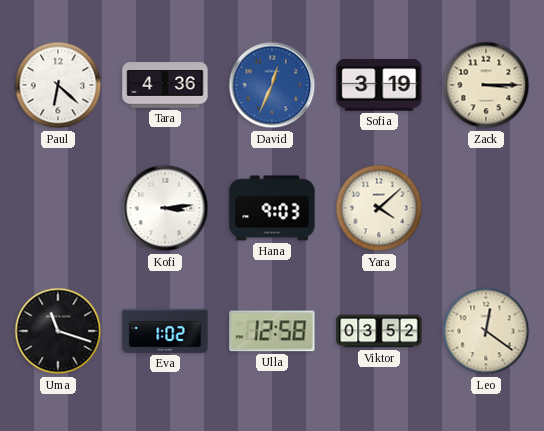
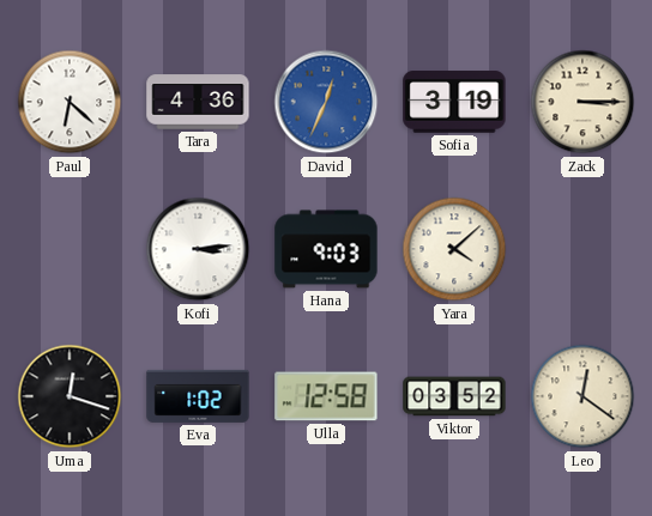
Uma: 11:18 -> 12:18 (70, 396)
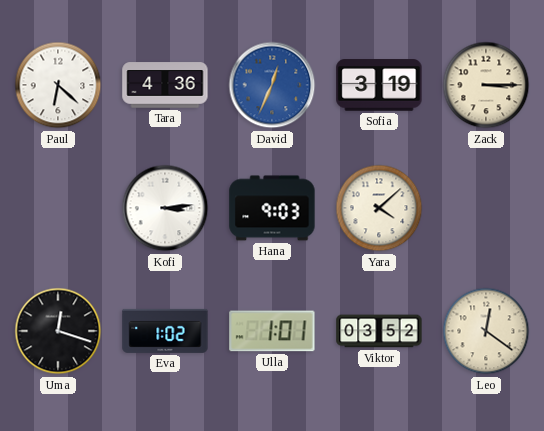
Ulla: 12:58 -> 1:01 (272, 331)
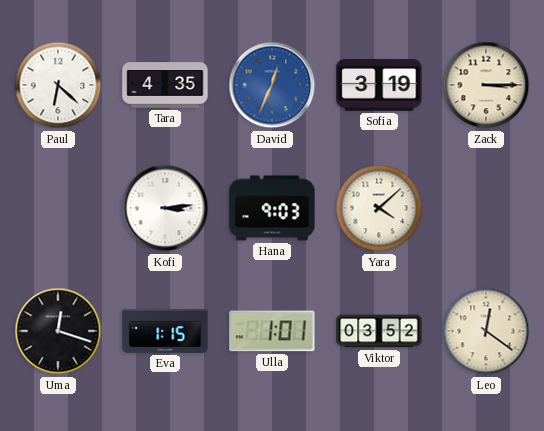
Tara: 4:36 -> 4:35 (165, 85)
Eva: 1:02 -> 1:15 (165, 331)
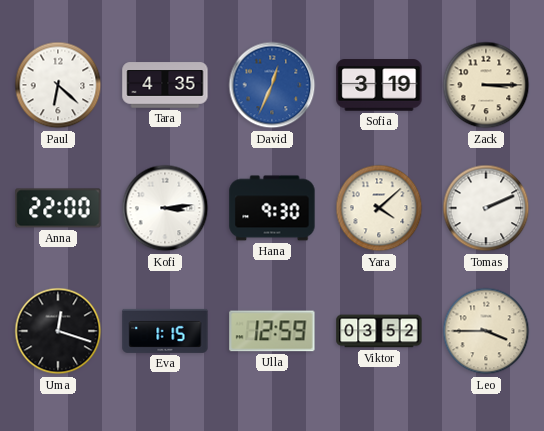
Anna: none -> 22:00 (58, 208)
Hana: 9:03 -> 9:30 (272, 208)
Tomas: none -> 2:11 (486, 208)
Ulla: 1:01 -> 12:59 (272, 331)
Leo: 12:21 -> 3:45 (486, 331)
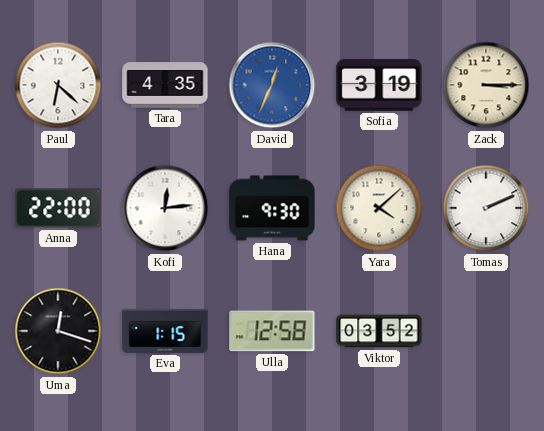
Kofi: 3:14 -> 12:14 (165, 208)
Ulla: 12:59 -> 12:58 (272, 331)
Leo: 3:45 -> none (486, 331)
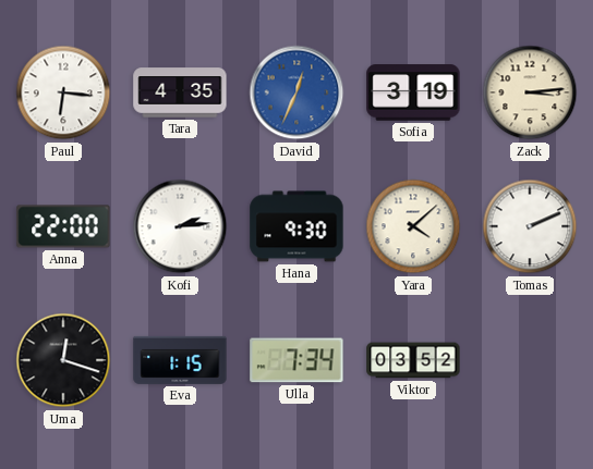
Paul: 6:22 -> 6:16 (63, 92)
Zack: 3:15 -> 3:14 (530, 92)
Kofi: 12:14 -> 2:14 (180, 226)
Ulla: 12:58 -> 7:34 (296, 360)
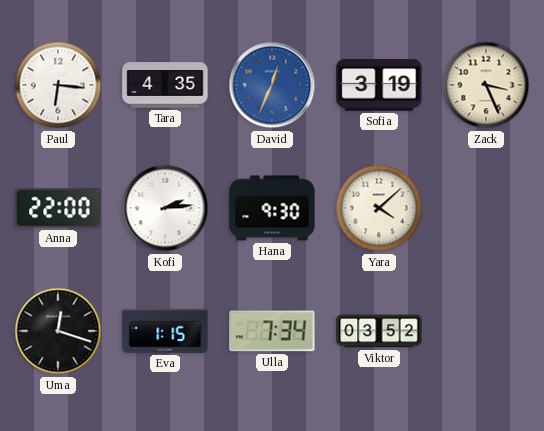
Zack: 3:14 -> 3:26 (486, 85)
Tomas: 2:11 -> none (530, 226)
